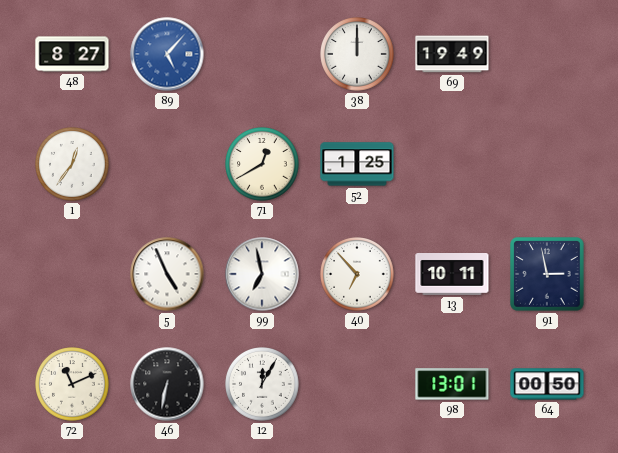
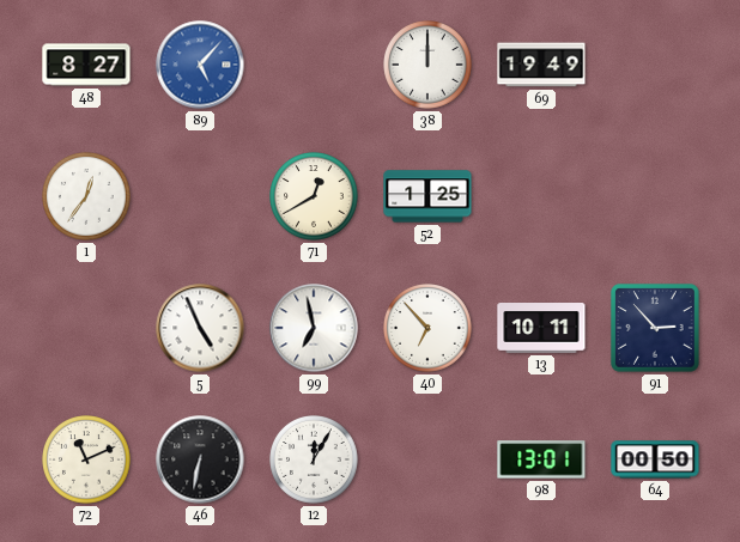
91: 2:58 -> 2:53 (655, 328)
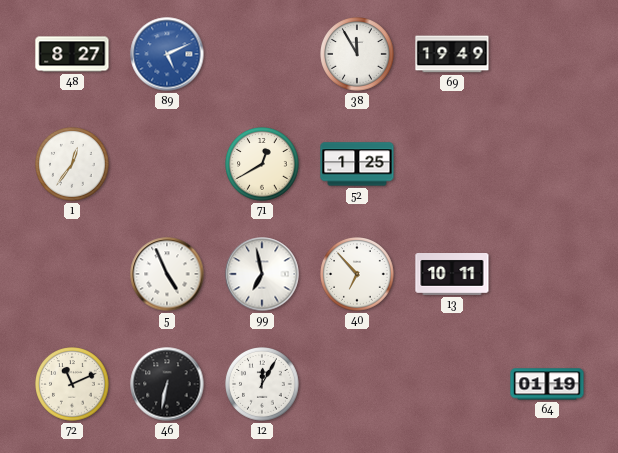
89: 5:07 -> 5:11 (167, 54)
38: 12:00 -> 11:55 (357, 54)
91: 2:53 -> none (655, 328)
98: 13:01 -> none (541, 459)
64: 00:50 -> 01:19 (547, 384)
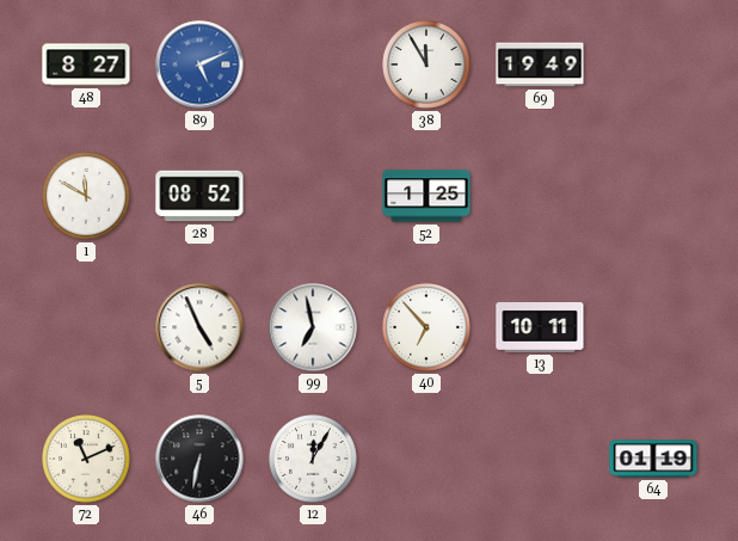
1: 12:36 -> 11:50 (86, 196)
28: none -> 08:52 (199, 196)
71: 12:40 -> none (262, 164)
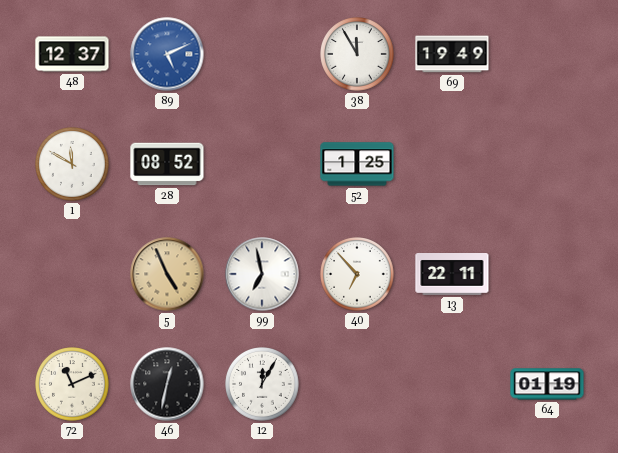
48: 8:27 -> 12:37 (72, 54)
5 dial: white -> champagne (167, 274)
13: 10:11 -> 22:11 (452, 275)
46: 6:32 -> 12:32 (167, 384)
